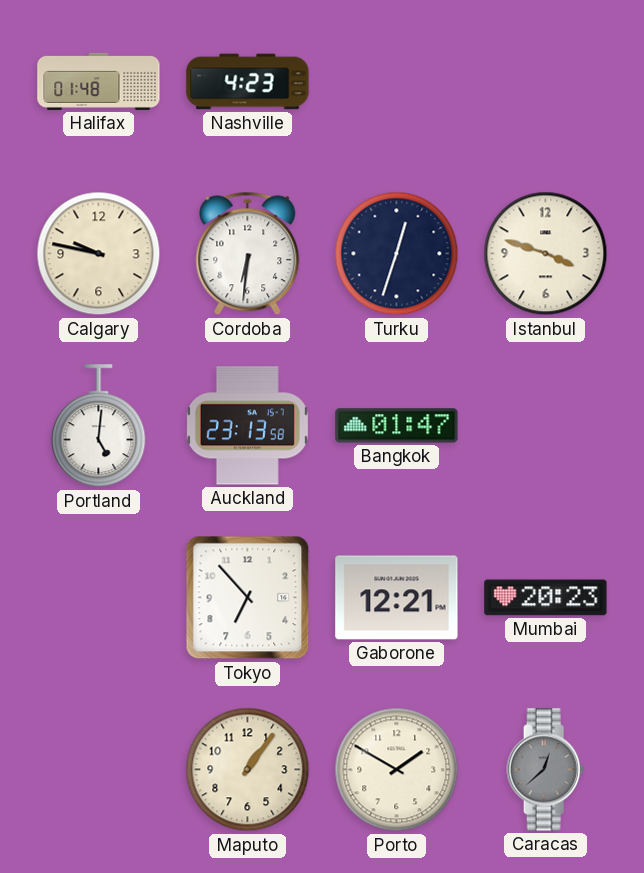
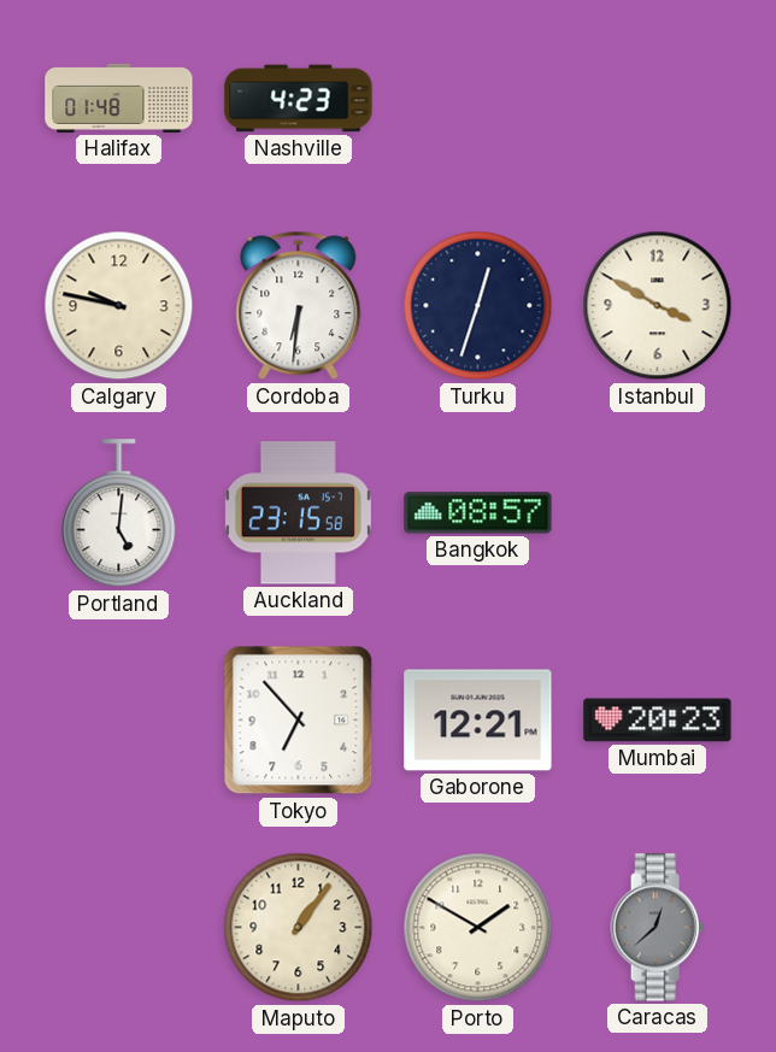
Istanbul: 3:48 -> 3:50 (658, 306)
Auckland: 23:13 -> 23:15 (298, 513)
Bangkok: 01:47 -> 08:57 (478, 513)
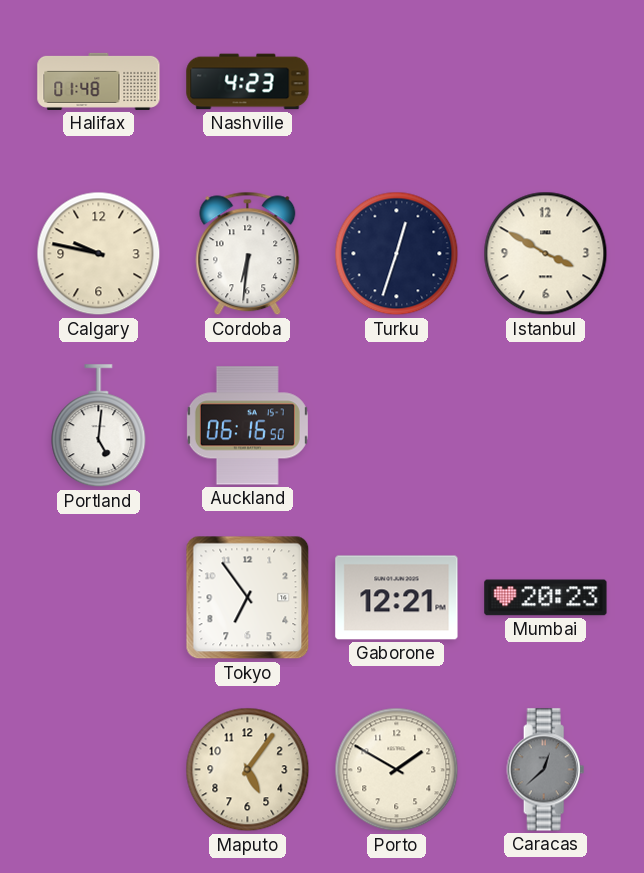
Auckland: 23:15 -> 06:16 (247, 426)
Bangkok: 08:57 -> none (478, 513)
Tokyo: 6:53 -> 6:54 (248, 598)
Maputo: 1:06 -> 5:06 (248, 770)
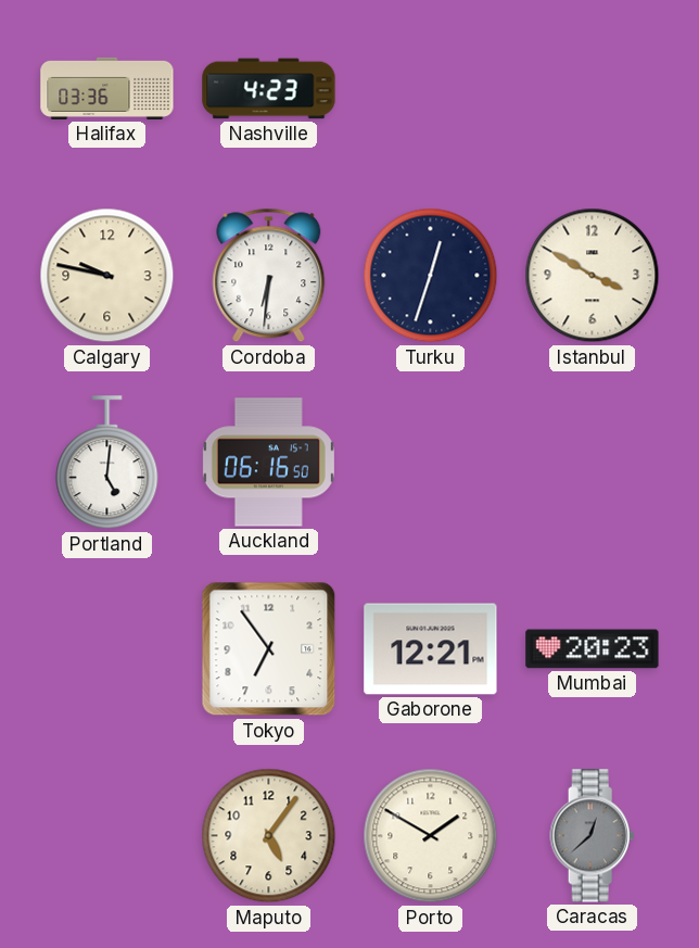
Halifax: 01:48 -> 03:36 (107, 88)
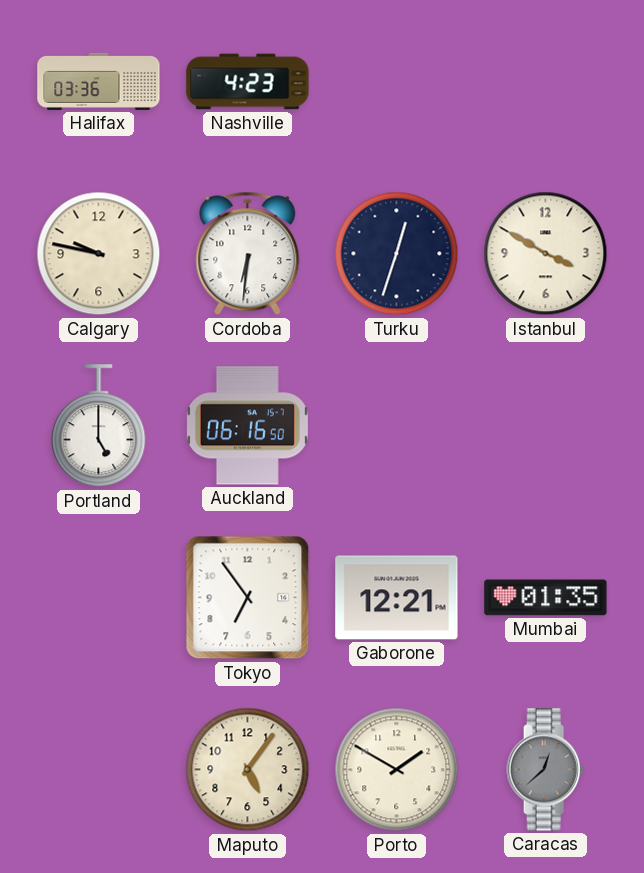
Portland: 5:01 -> 5:00 (99, 426)
Mumbai: 20:23 -> 01:35 (546, 598)
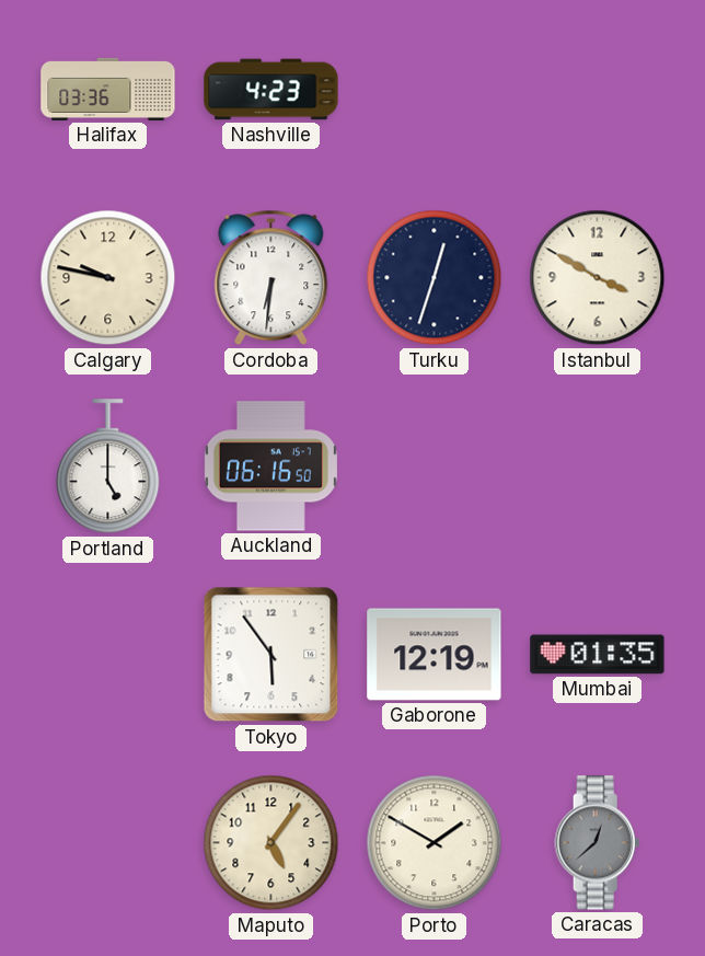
Tokyo: 6:54 -> 5:54 (271, 655)
Gaborone: 12:21 -> 12:19 (435, 655)
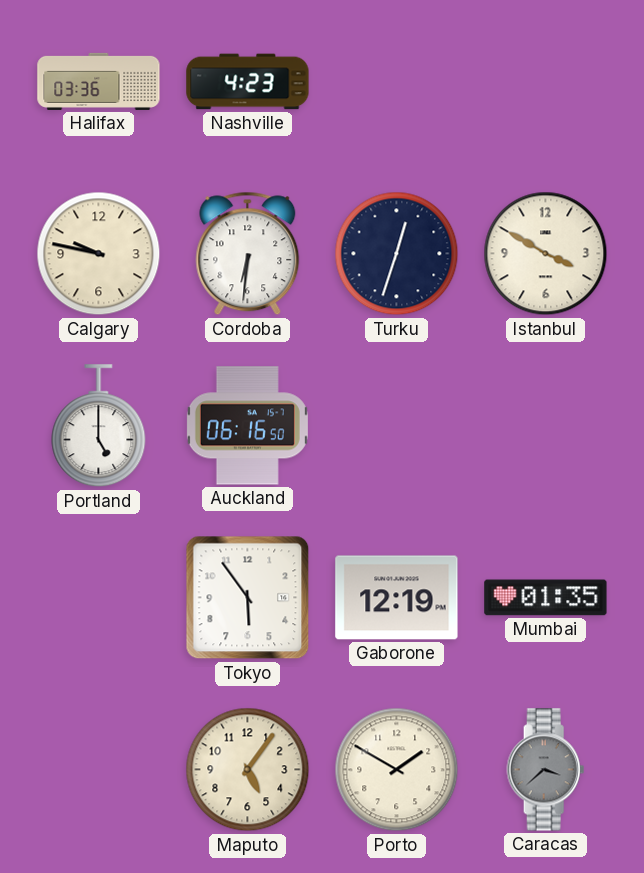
Caracas: 12:38 -> 3:38 (546, 770)
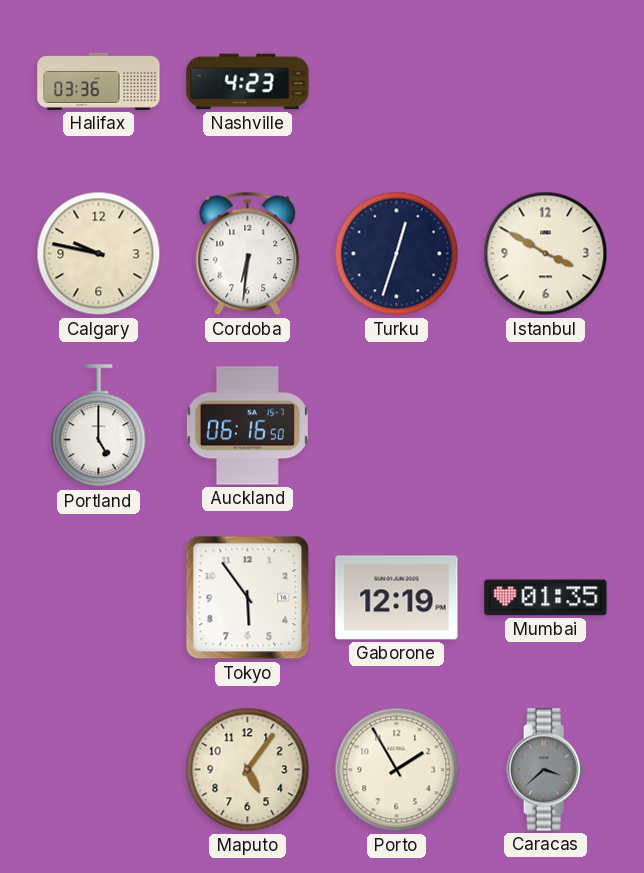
Porto: 1:50 -> 1:55 (397, 770)
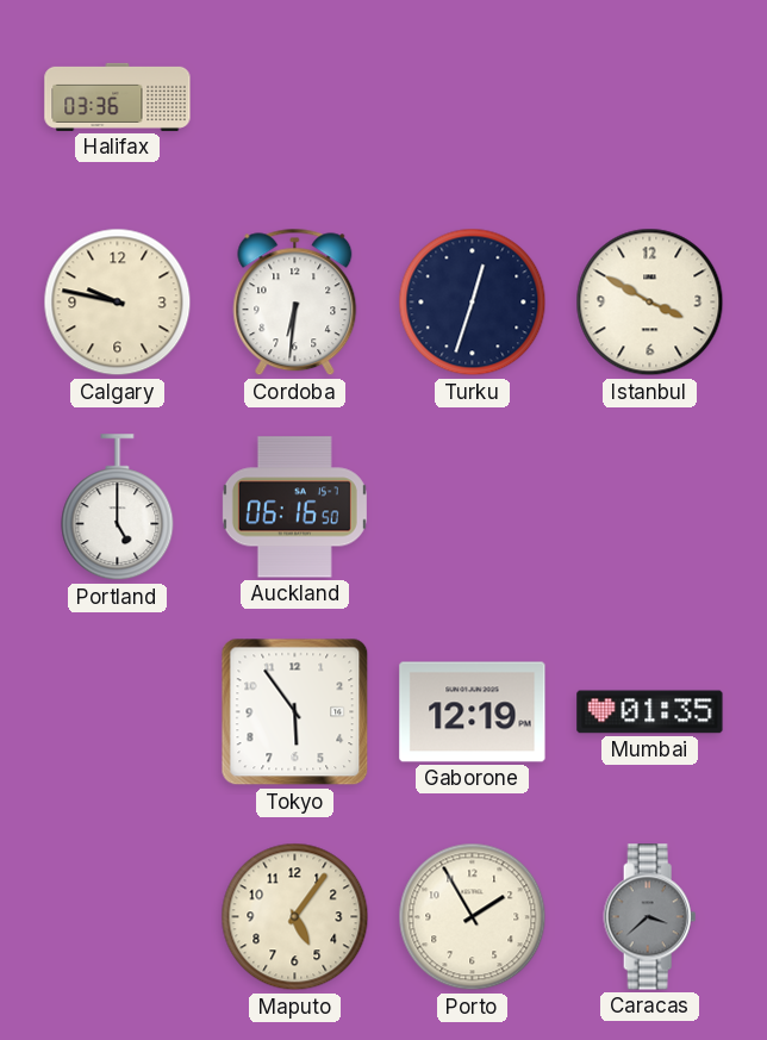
Nashville: 4:23 -> none (248, 82)
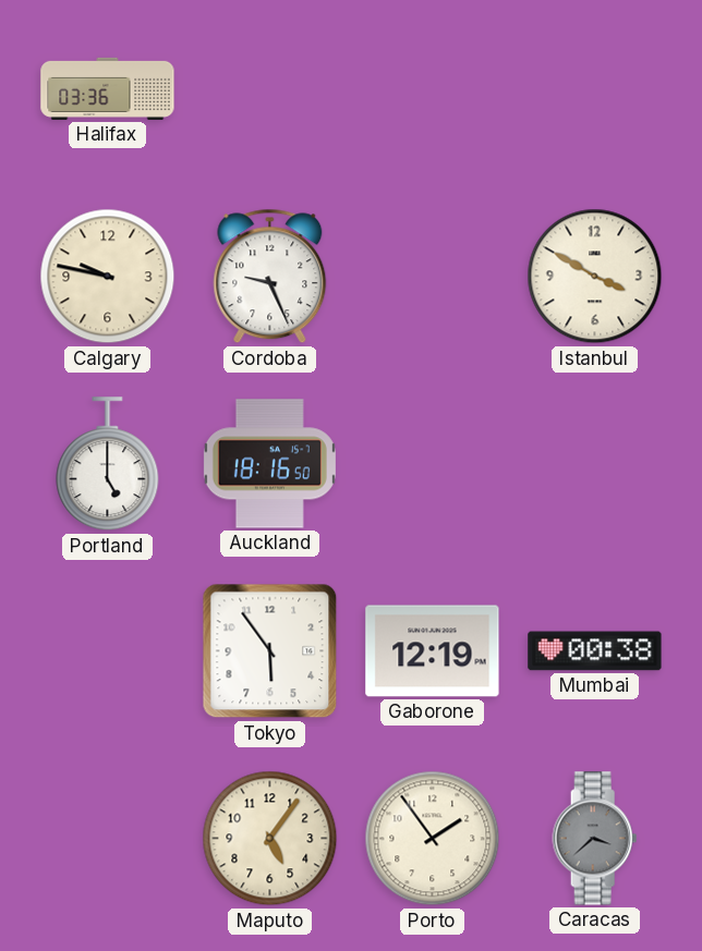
Cordoba: 6:31 -> 9:26 (270, 277)
Turku: 12:33 -> none (473, 303)
Auckland: 06:16 -> 18:16 (269, 464)
Mumbai: 01:35 -> 00:38 (595, 651)
Porto: 1:55 -> 1:54 (433, 839)
